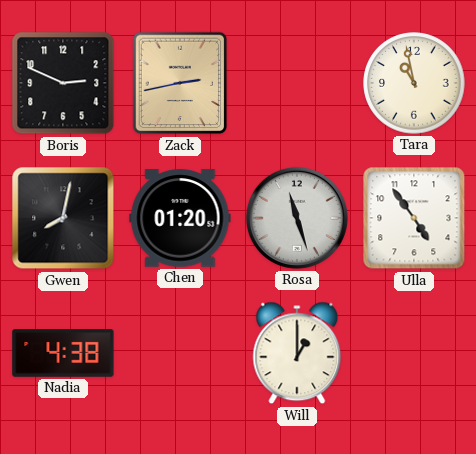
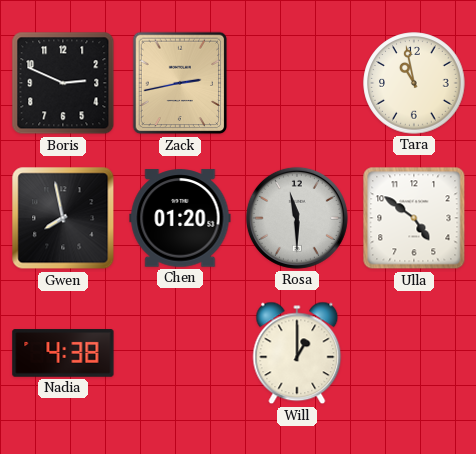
Gwen: 8:02 -> 7:58 (63, 218)
Rosa: 11:27 -> 11:30 (297, 218)
Ulla: 4:54 -> 4:51 (414, 218)
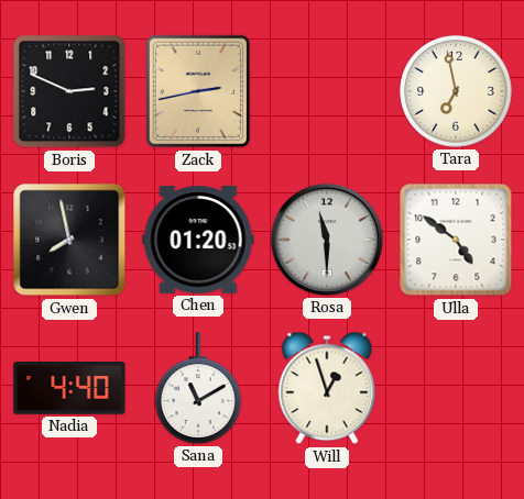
Tara: 10:58 -> 6:58 (456, 91)
Nadia: 4:38 -> 4:40 (69, 388)
Sana: none -> 11:10 (198, 388)
Will: 1:00 -> 12:57 (327, 388)
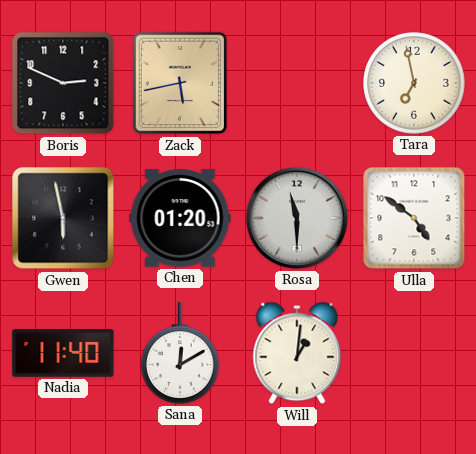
Zack: 2:43 -> 5:43 (180, 83)
Gwen: 7:58 -> 5:58 (63, 218)
Nadia: 4:40 -> 11:40 (63, 353)
Sana: 11:10 -> 12:10 (180, 353)
Will: 12:57 -> 1:01 (297, 353)
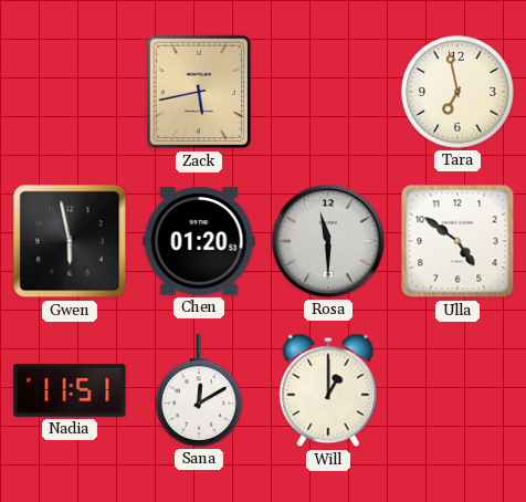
Boris: 2:49 -> none (63, 83)
Nadia: 11:40 -> 11:51 (70, 390)
Will: 1:01 -> 1:00 (328, 390)
